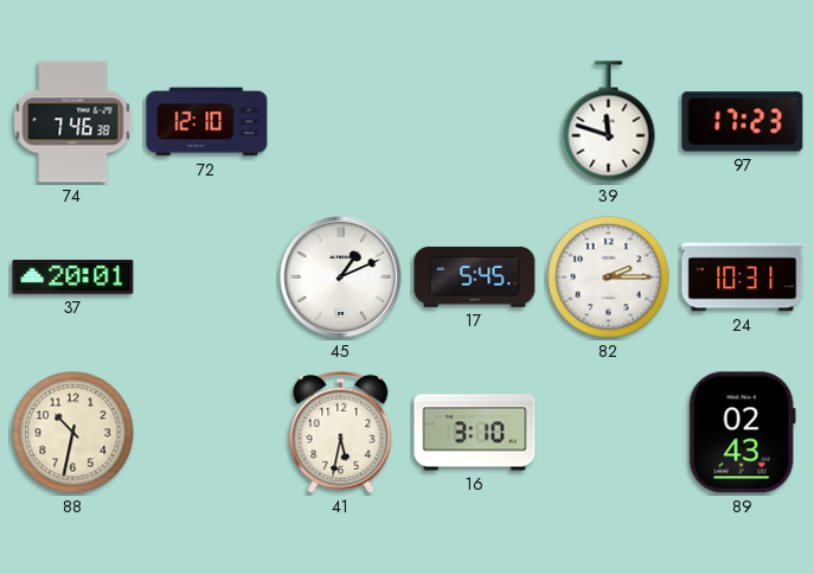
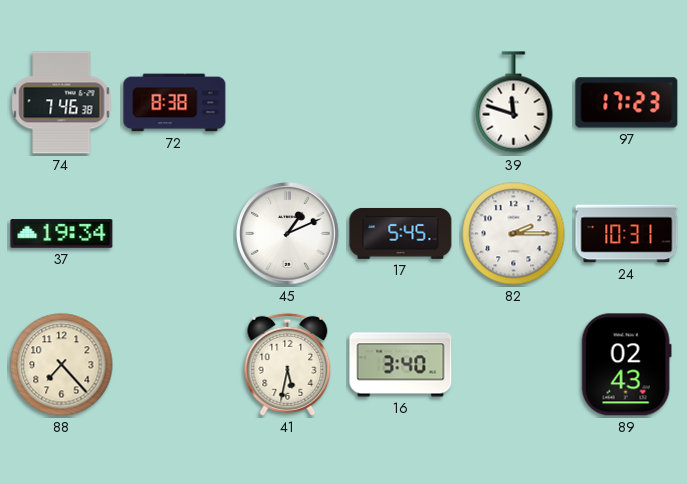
72: 12:10 -> 8:38 (175, 103)
37: 20:01 -> 19:34 (62, 234)
88: 10:32 -> 7:23 (62, 365)
16: 3:10 -> 3:40 (401, 365)
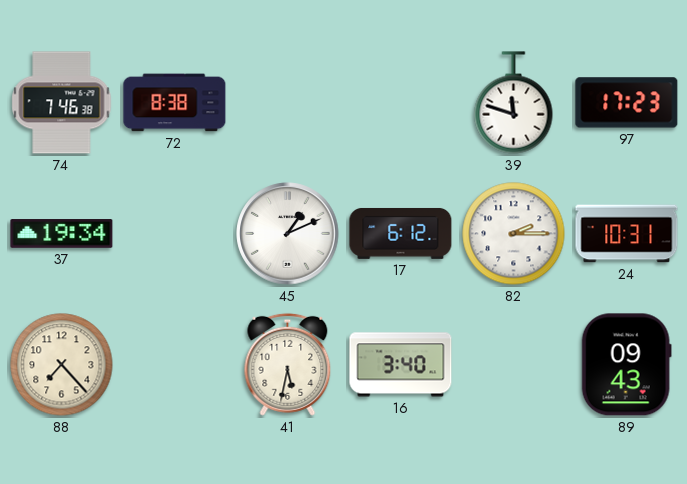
17: 5:45 -> 6:12 (401, 233)
89: 02:43 -> 09:43 (626, 365)
